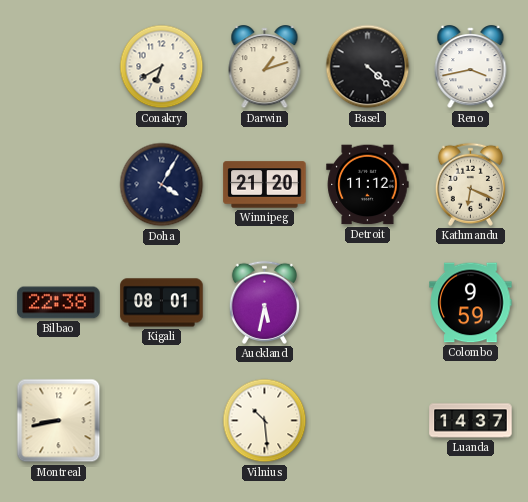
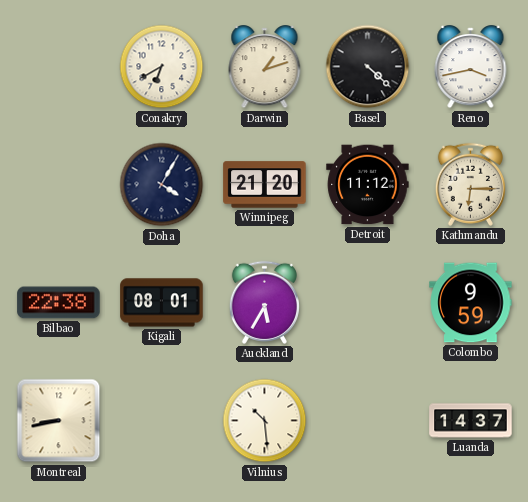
Kathmandu: 6:19 -> 6:15 (470, 184)
Auckland: 5:32 -> 5:35 (264, 302)
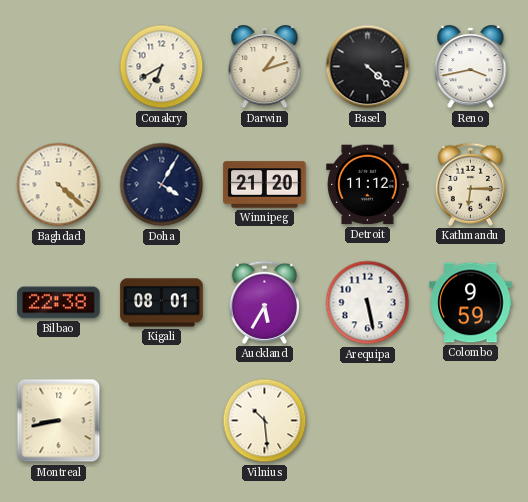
Baghdad: none -> 4:22 (59, 185)
Arequipa: none -> 5:28 (368, 303)
Luanda: 14:37 -> none (471, 421)
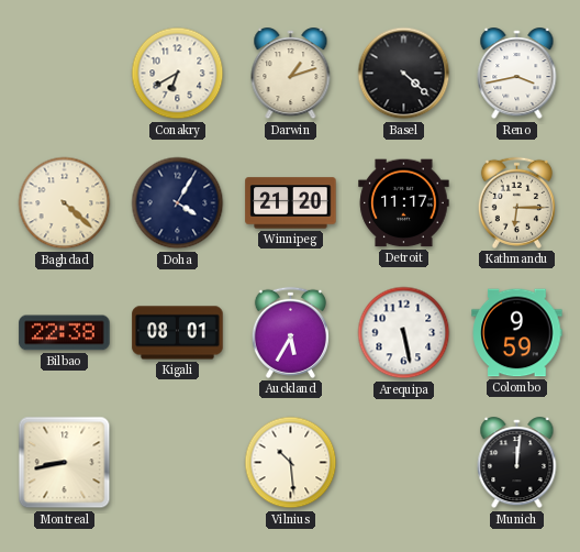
Detroit: 11:12 -> 11:17 (404, 203)
Munich: none -> 12:01 (517, 463)
